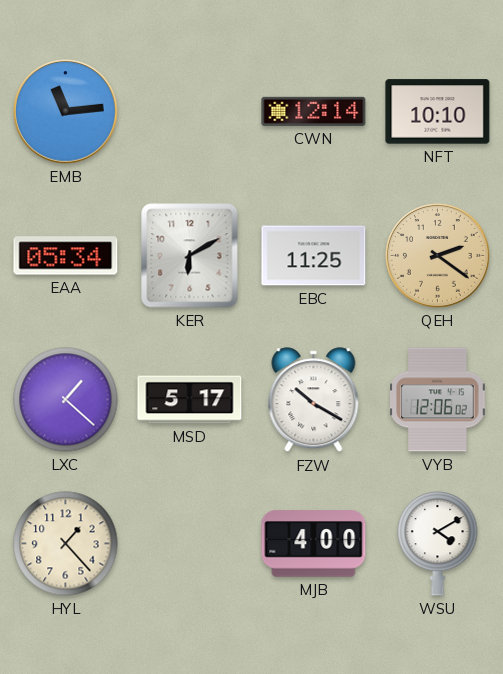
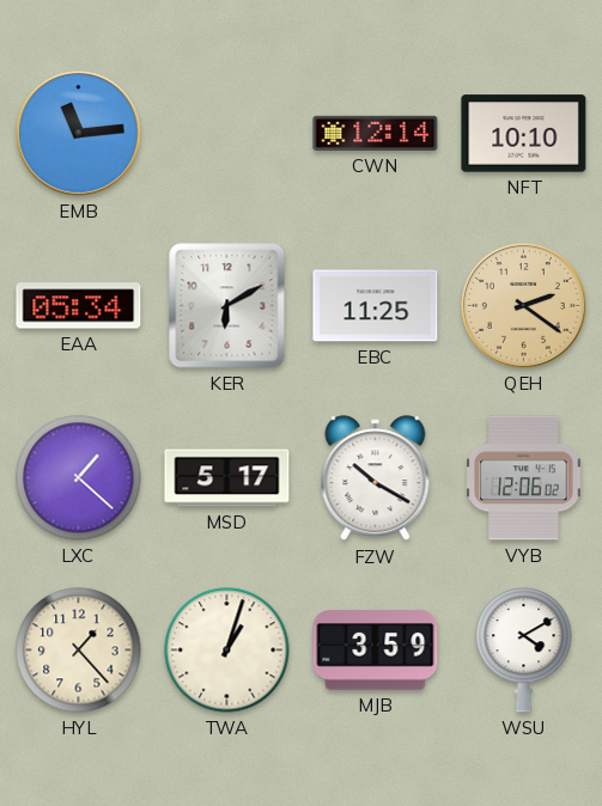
TWA: none -> 1:03 (227, 651)
MJB: 4:00 -> 3:59 (376, 651)
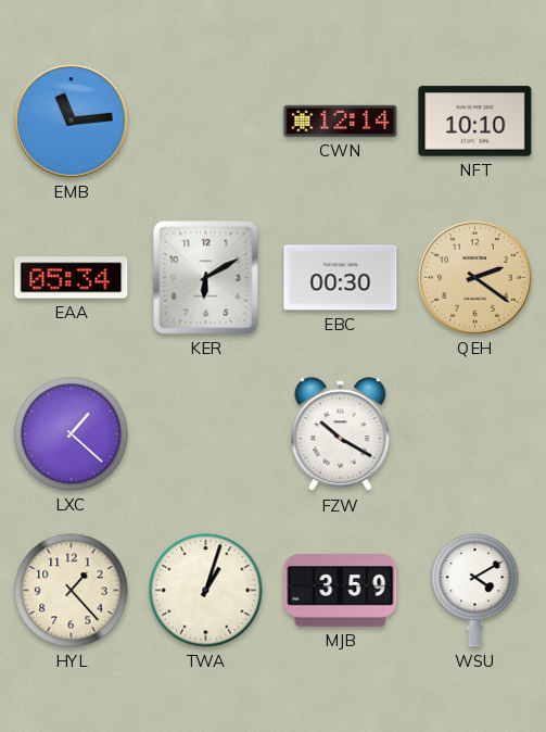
EBC: 11:25 -> 00:30 (341, 278)
MSD: 5:17 -> none (227, 478)
VYB: 12:06 -> none (524, 478)
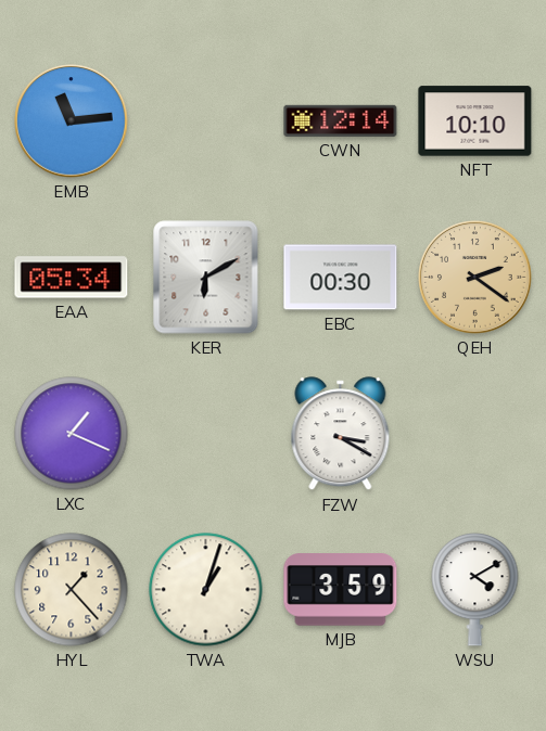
LXC: 1:22 -> 1:19 (72, 434)
FZW: 10:20 -> 3:20 (341, 434)
